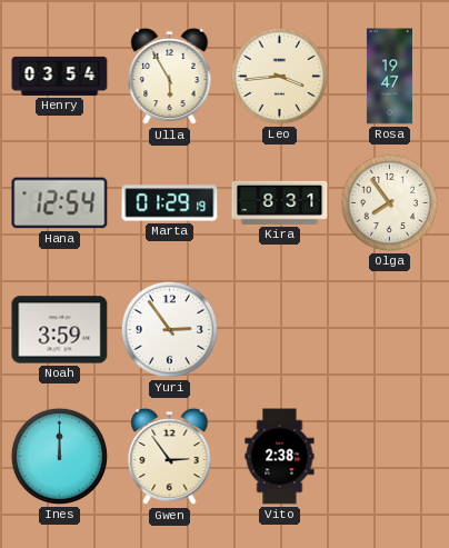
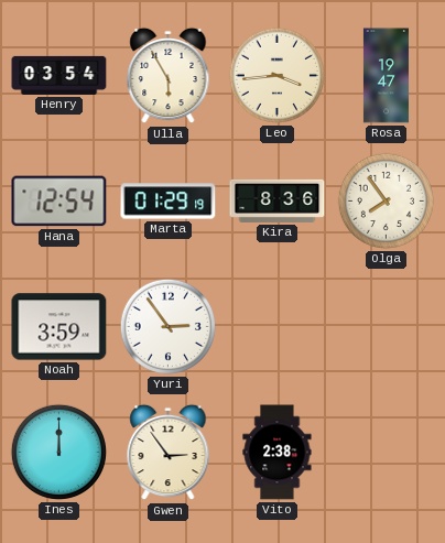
Kira: 8:31 -> 8:36 (278, 200)
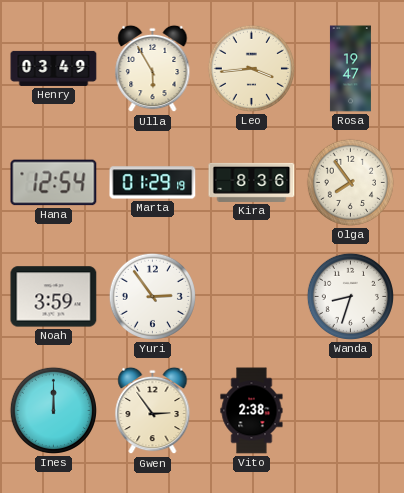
Henry: 03:54 -> 03:49 (54, 68)
Wanda: none -> 8:33 (350, 296)
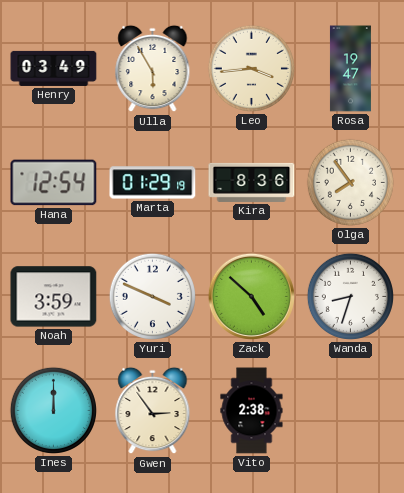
Yuri: 2:54 -> 3:49 (152, 296)
Zack: none -> 4:52 (251, 296)
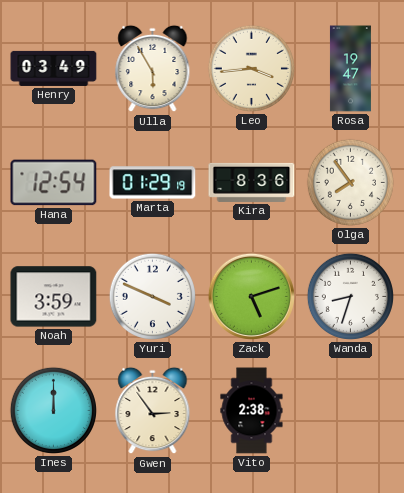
Zack: 4:52 -> 5:12 (251, 296)
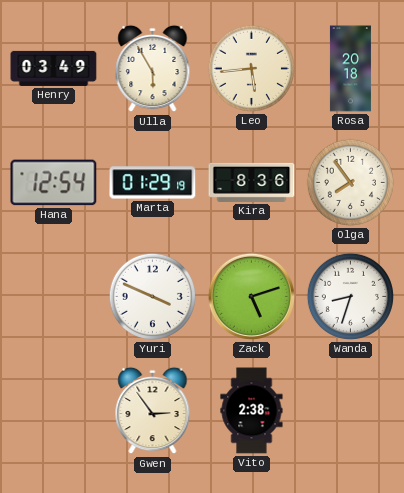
Leo: 3:44 -> 5:44 (251, 68)
Rosa: 19:47 -> 20:18 (350, 69)
Noah: 3:59 -> none (54, 297)
Ines: 12:00 -> none (53, 410)
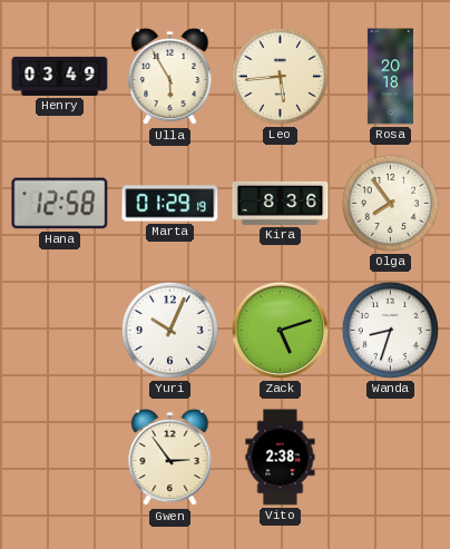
Hana: 12:54 -> 12:58 (60, 204)
Yuri: 3:49 -> 10:04 (169, 330)
